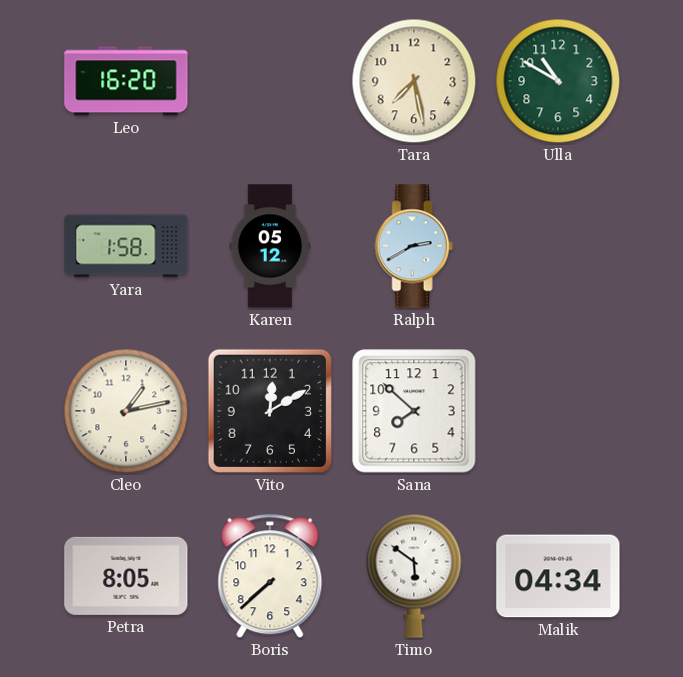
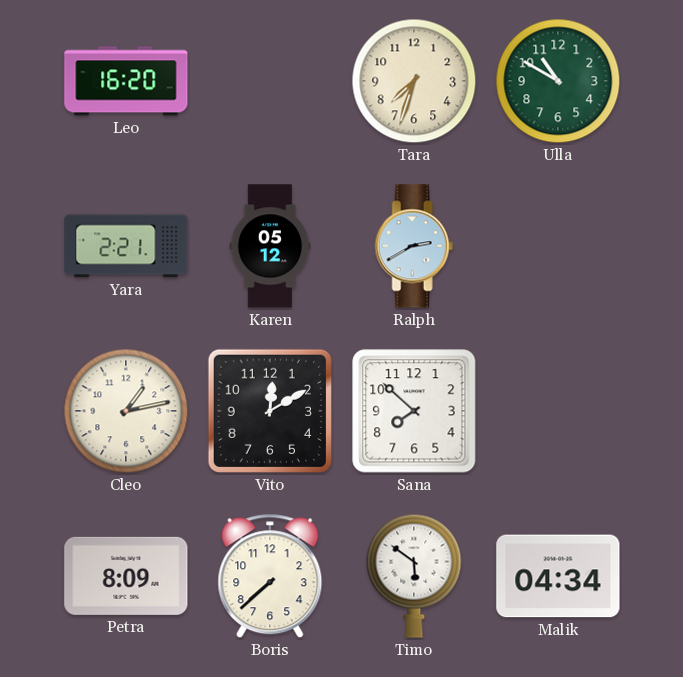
Tara: 7:28 -> 7:33 (414, 81)
Yara: 1:58 -> 2:21 (126, 246)
Petra: 8:05 -> 8:09 (126, 576)
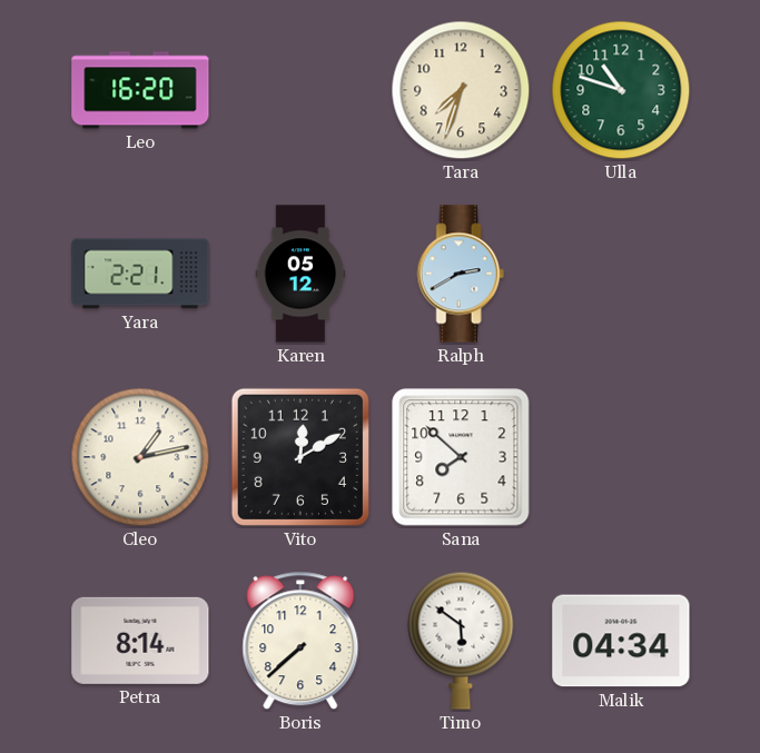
Ulla: 10:50 -> 10:48 (621, 90)
Petra: 8:09 -> 8:14 (140, 641)
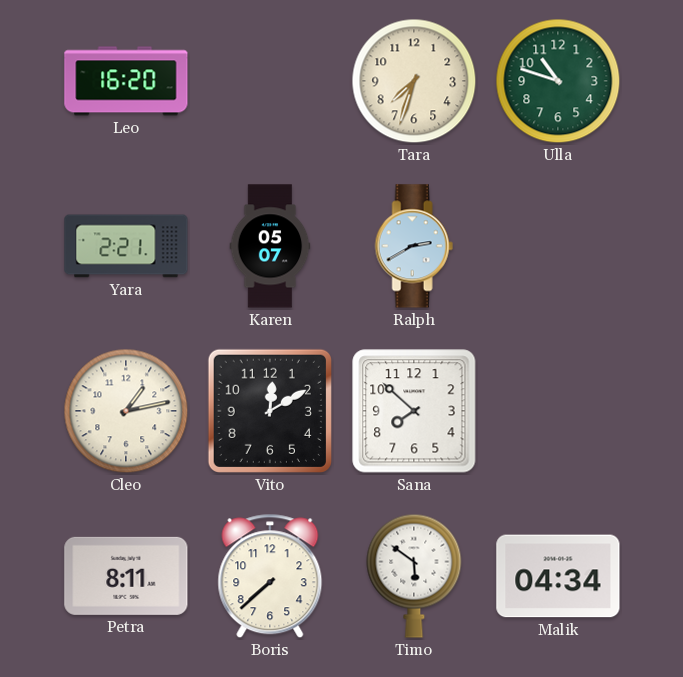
Karen: 05:12 -> 05:07 (270, 246)
Petra: 8:14 -> 8:11 (126, 576)
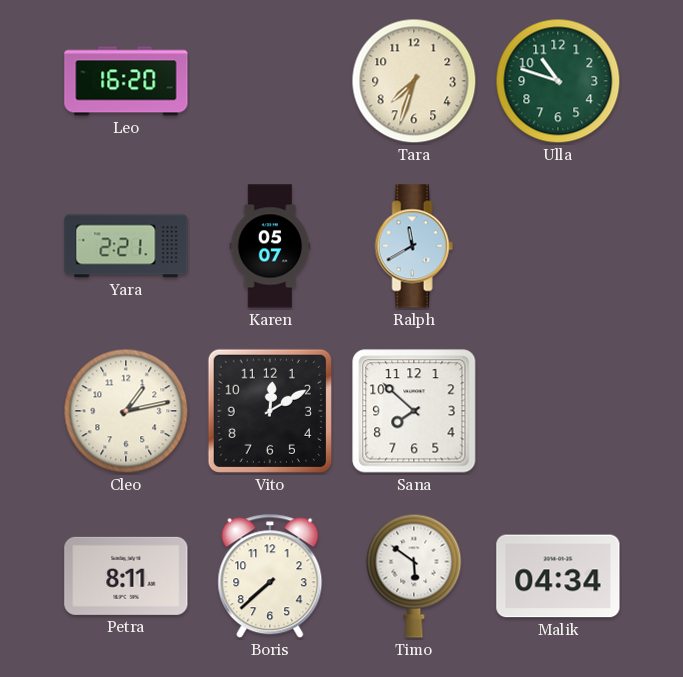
Ralph: 2:40 -> 11:40 (414, 246)
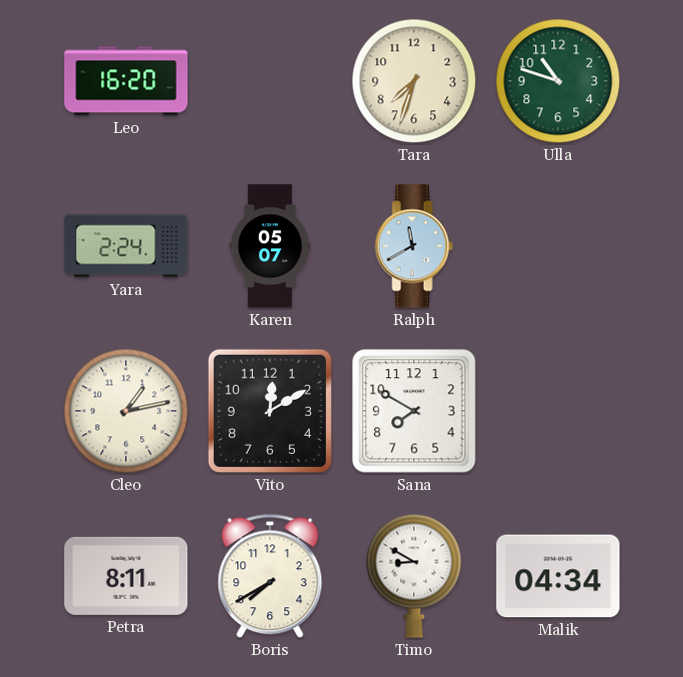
Yara: 2:21 -> 2:24 (126, 246)
Sana: 7:52 -> 7:50 (414, 411)
Boris: 7:38 -> 7:40 (270, 576)
Timo: 5:51 -> 8:50 (414, 576)
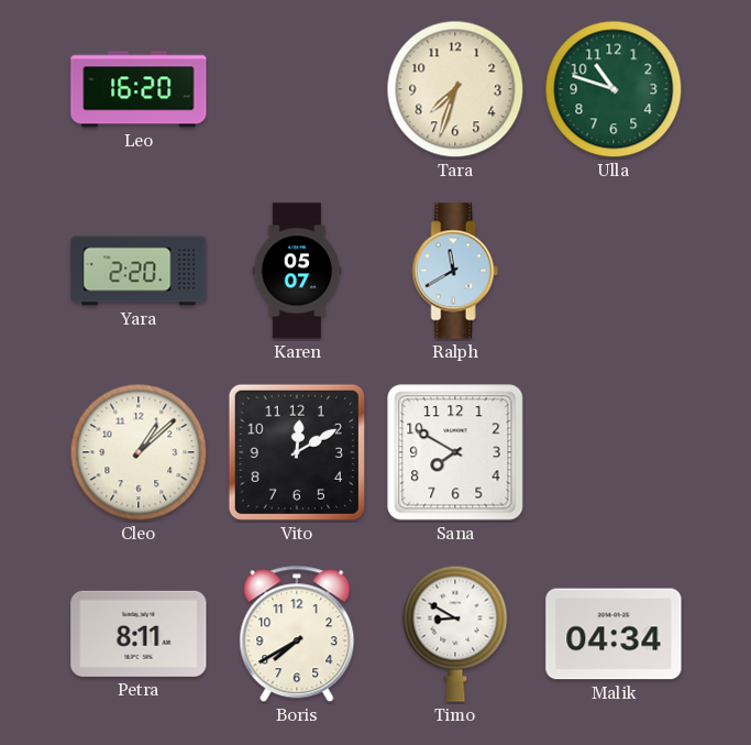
Yara: 2:24 -> 2:20 (139, 271)
Cleo: 1:13 -> 1:08 (139, 452)
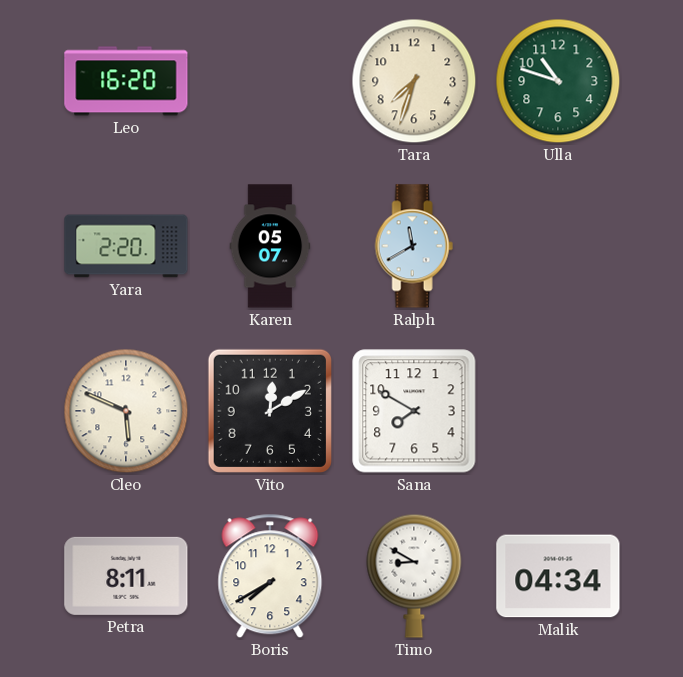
Cleo: 1:08 -> 5:49 (126, 411)
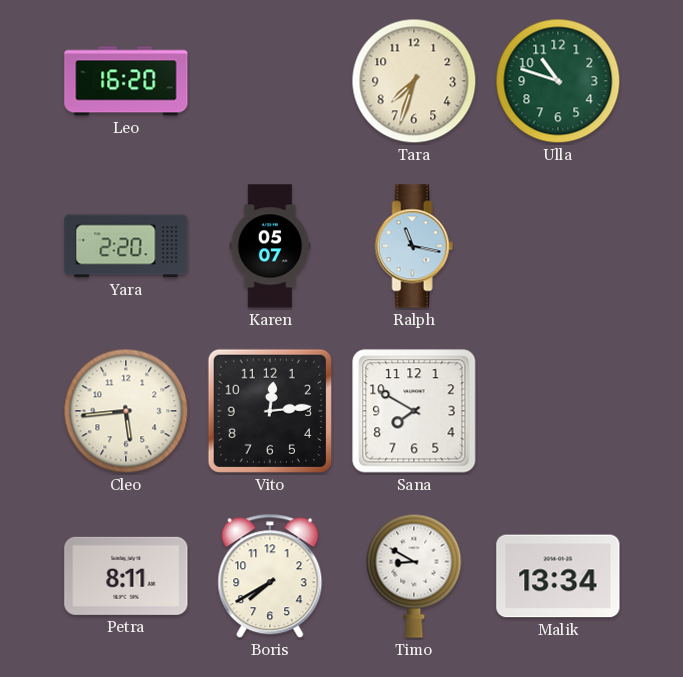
Ralph: 11:40 -> 11:17 (414, 246)
Cleo: 5:49 -> 5:44 (126, 411)
Vito: 12:10 -> 12:14 (270, 411)
Malik: 04:34 -> 13:34 (558, 576)
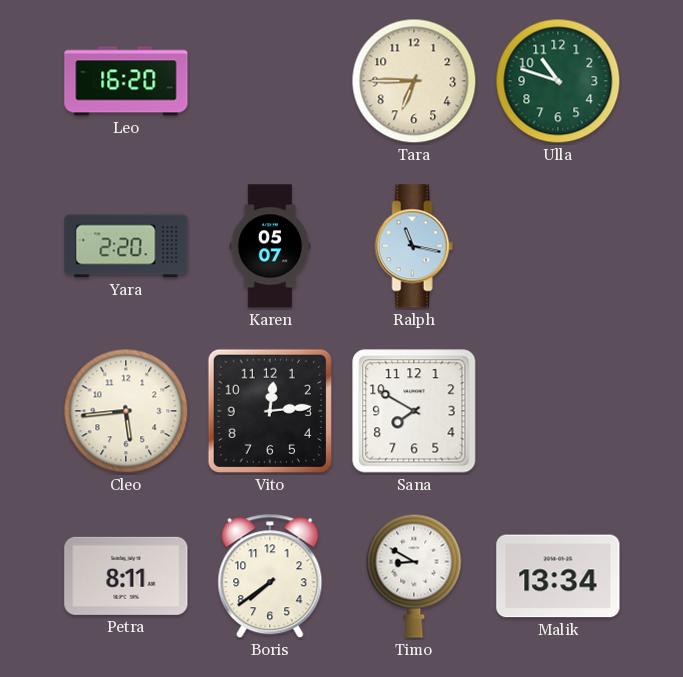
Tara: 7:33 -> 6:45 (414, 81)
Boris: 7:40 -> 7:39 (270, 576)
